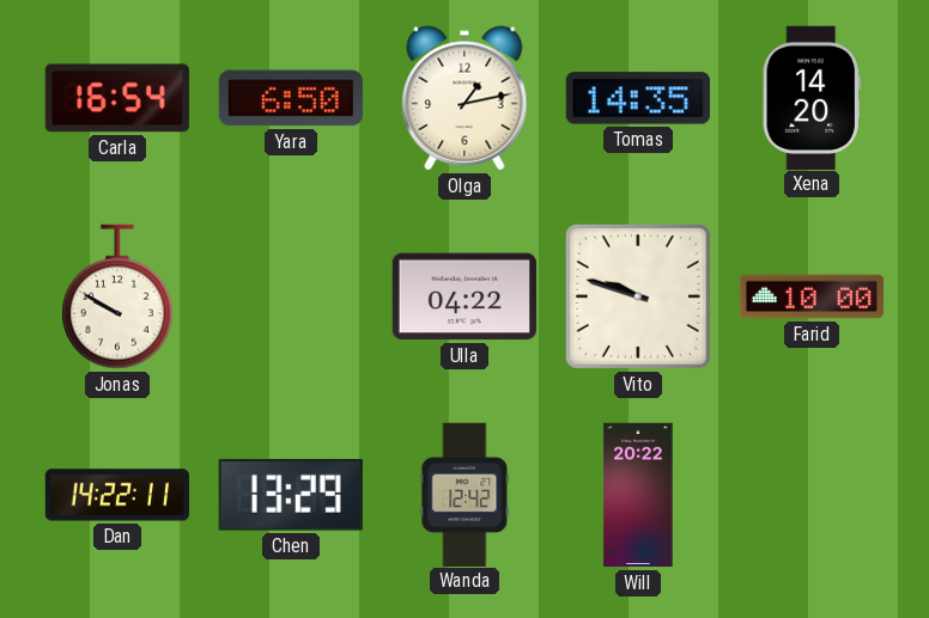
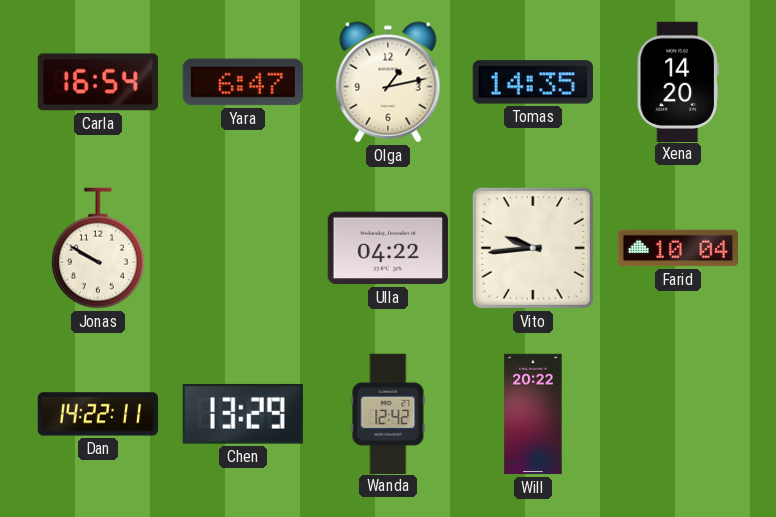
Yara: 6:50 -> 6:47 (243, 82)
Vito: 9:48 -> 9:44 (533, 248)
Farid: 10:00 -> 10:04 (677, 248)
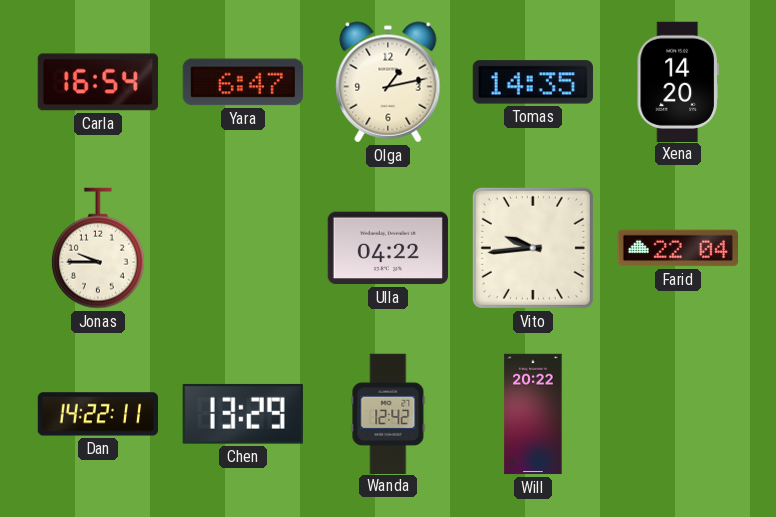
Jonas: 9:50 -> 9:45 (98, 248)
Farid: 10:04 -> 22:04 (677, 248)
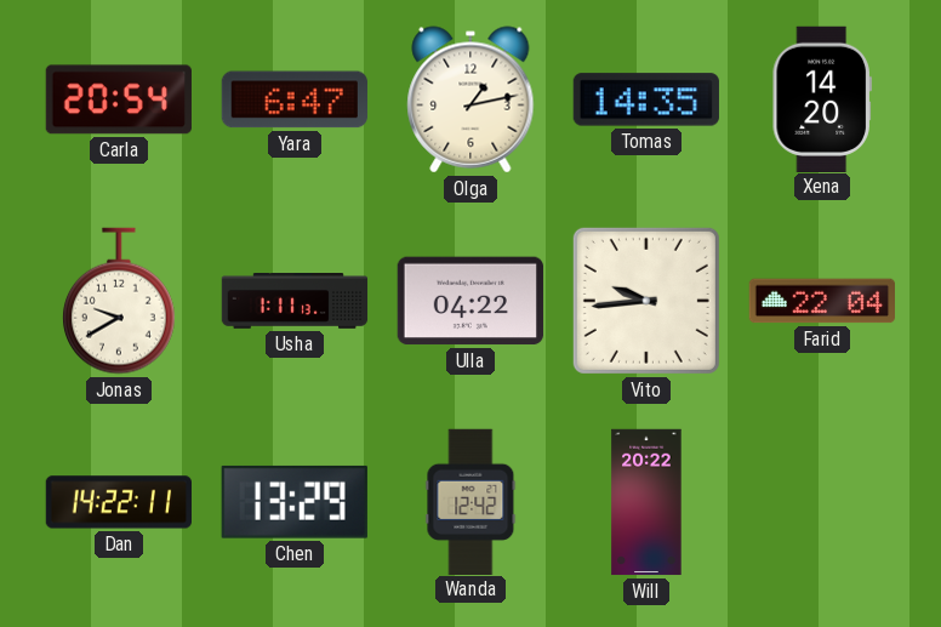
Carla: 16:54 -> 20:54 (119, 99)
Jonas: 9:45 -> 9:40 (119, 301)
Usha: none -> 1:11 (295, 302)
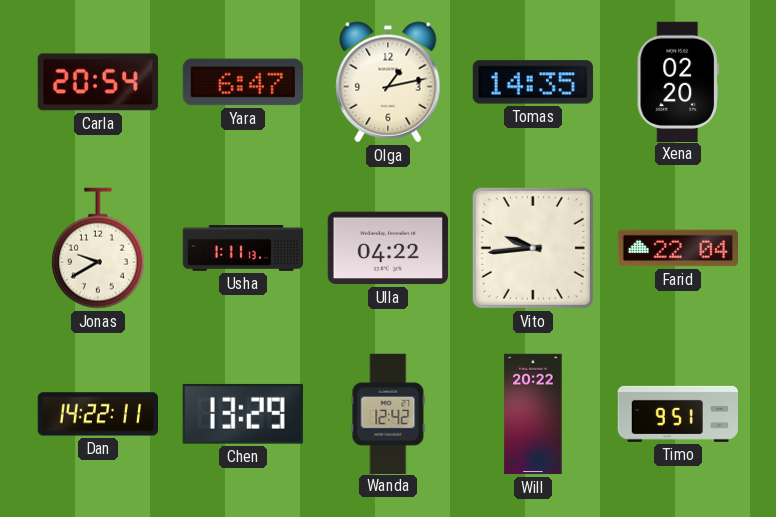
Xena: 14:20 -> 02:20 (678, 81)
Timo: none -> 9:51 (677, 414)
